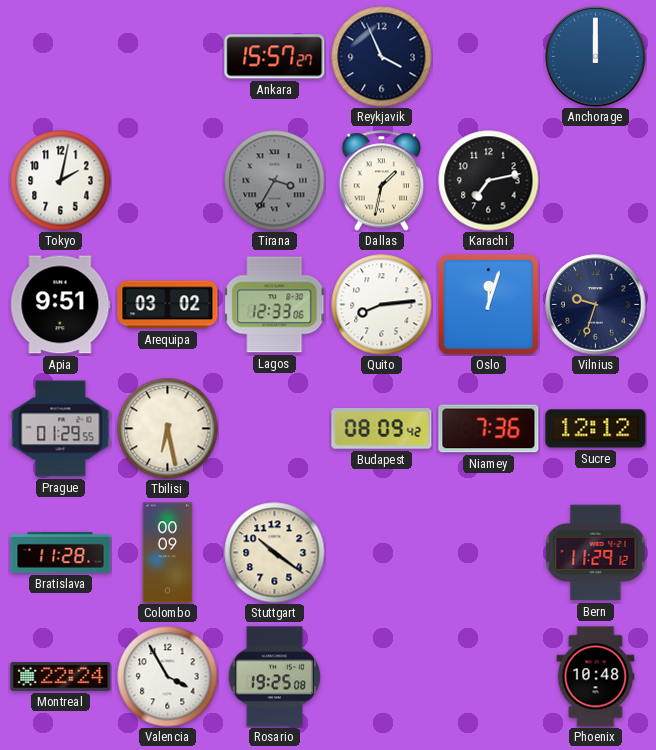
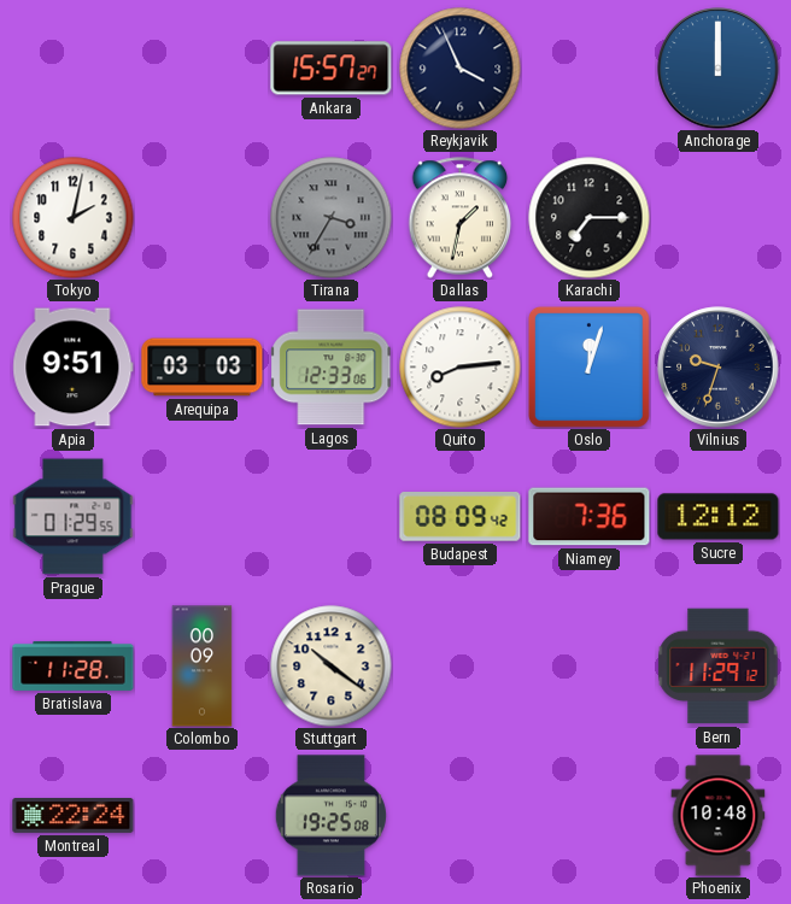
Karachi: 7:13 -> 7:15 (590, 218)
Arequipa: 03:02 -> 03:03 (203, 368)
Tbilisi: 6:28 -> none (168, 429)
Valencia: 3:55 -> none (168, 677)
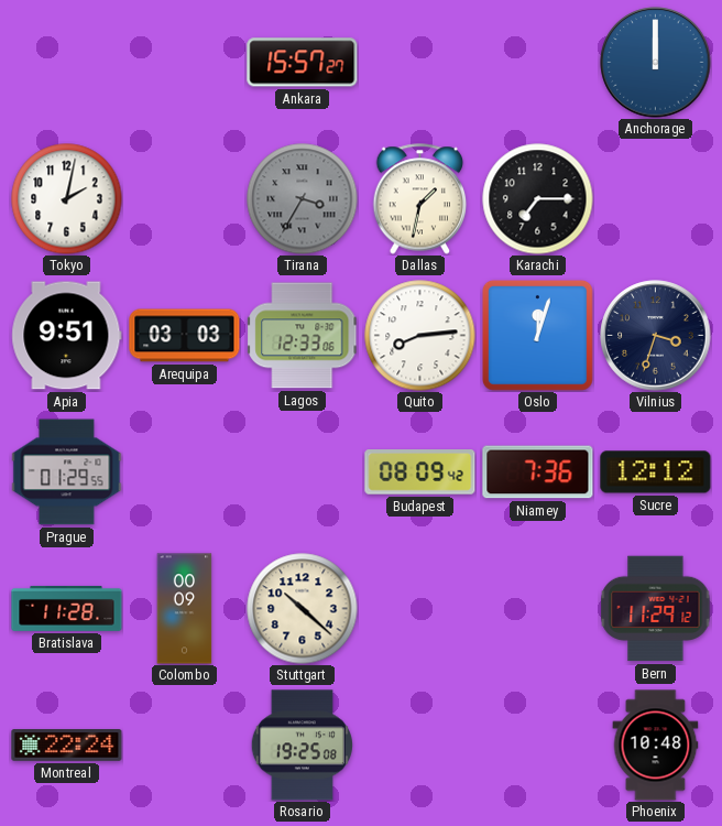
Reykjavik: 3:56 -> none (461, 69)
Vilnius: 9:33 -> 3:33 (656, 336)
Stuttgart: 10:21 -> 10:22 (303, 609)
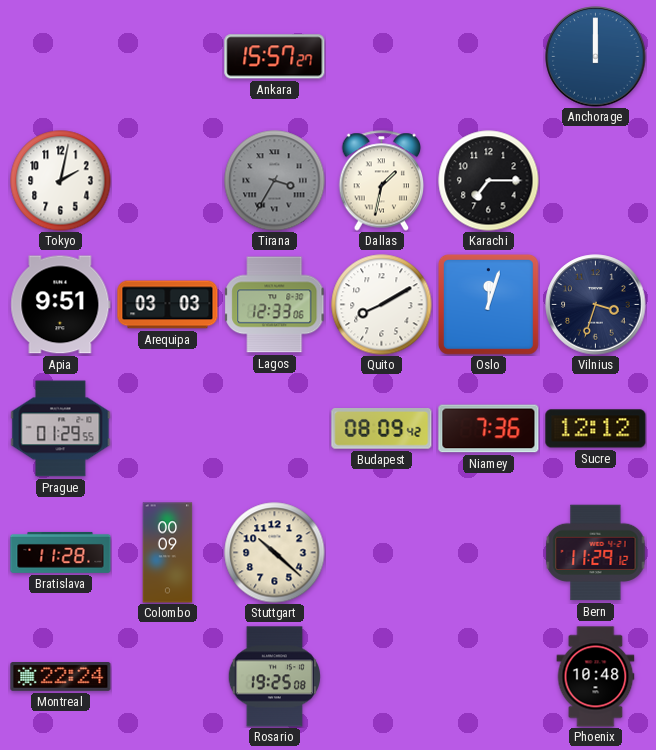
Quito: 8:14 -> 8:10 (382, 305)
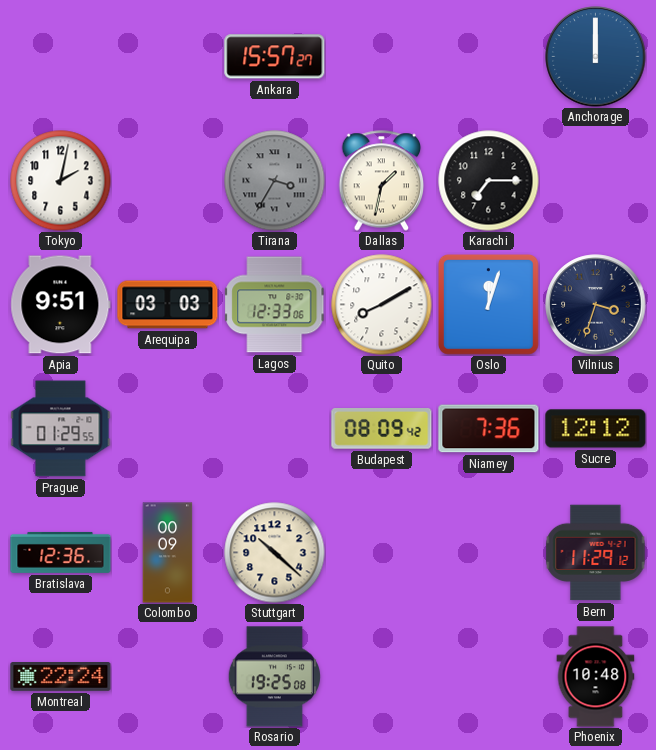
Bratislava: 11:28 -> 12:36 (61, 552)
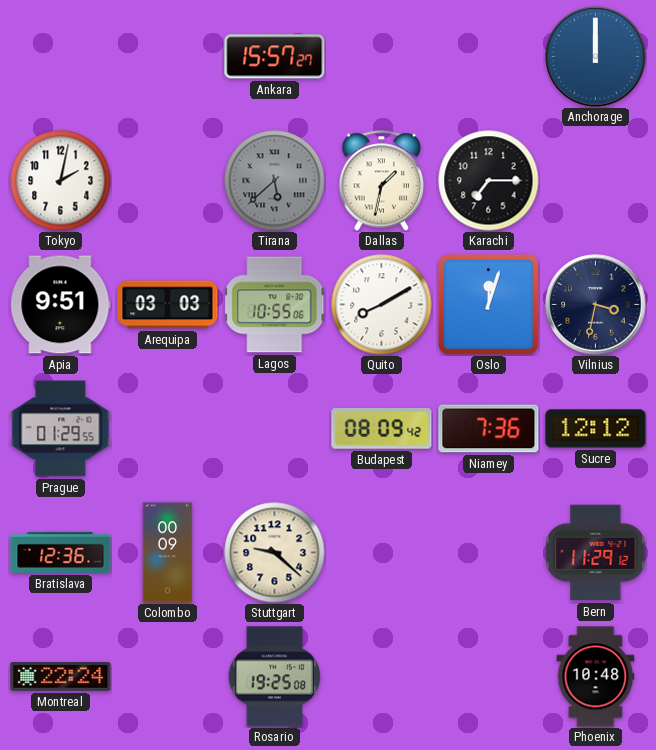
Tirana: 3:35 -> 5:38 (275, 181)
Lagos: 12:33 -> 10:55 (275, 305)
Vilnius: 3:33 -> 3:32 (596, 305)
Stuttgart: 10:22 -> 9:22 (275, 553)
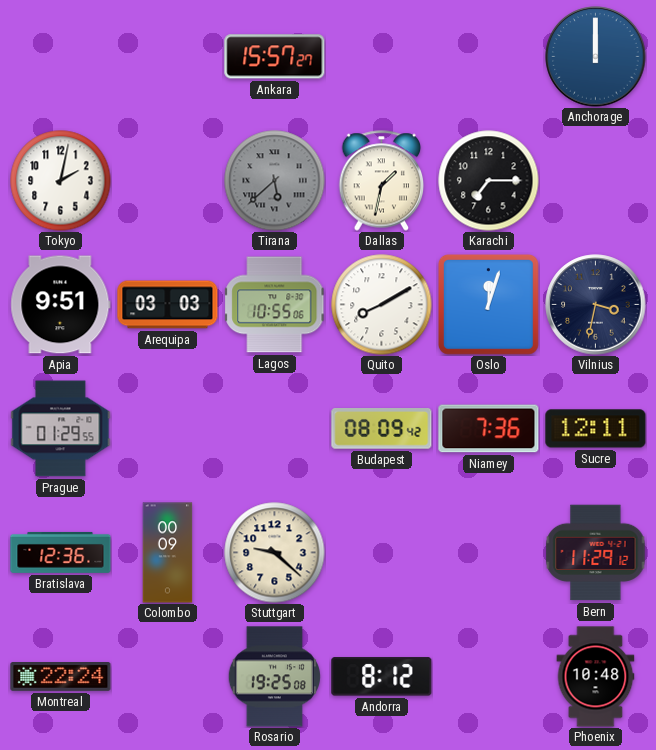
Sucre: 12:12 -> 12:11 (596, 429)
Andorra: none -> 8:12 (382, 677)
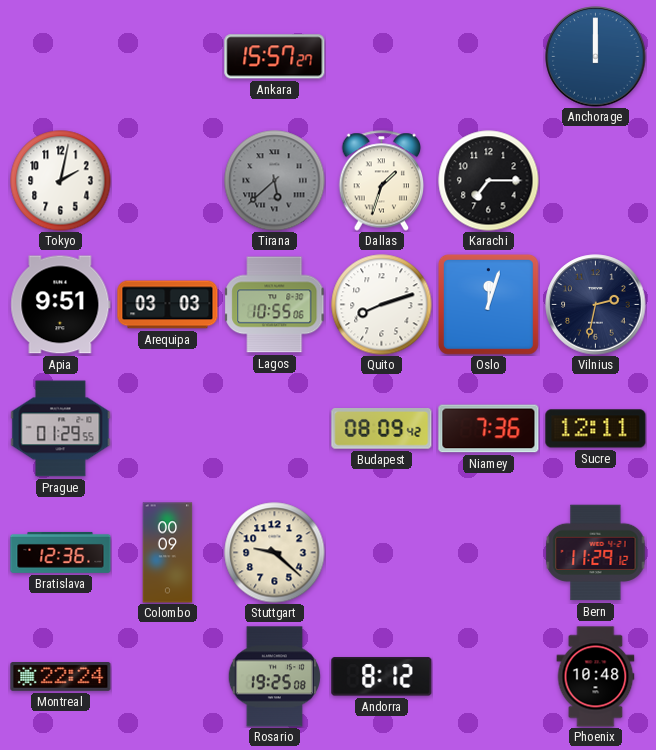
Dallas: 1:32 -> 1:33 (382, 181)
Quito: 8:10 -> 8:12 (382, 305)
Vilnius: 3:32 -> 2:32 (596, 305)
